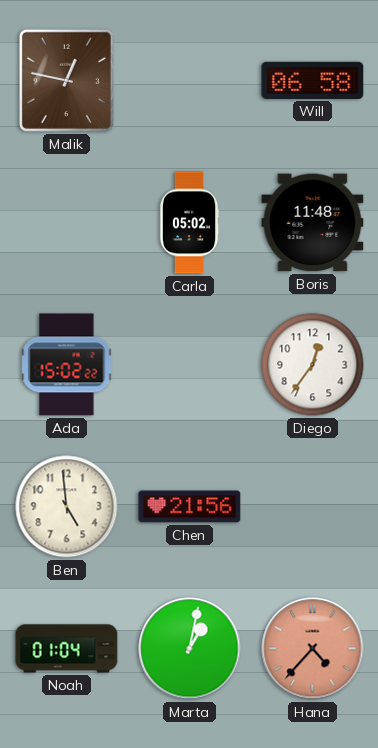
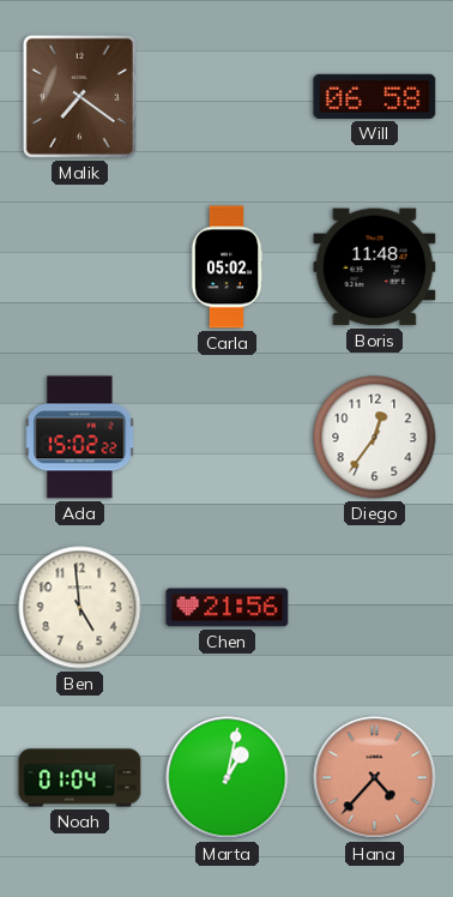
Malik: 12:47 -> 7:21 (79, 96)
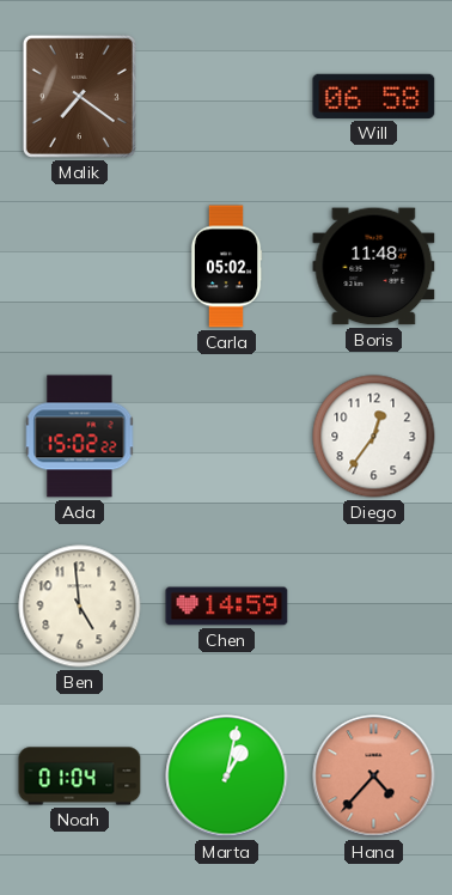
Chen: 21:56 -> 14:59 (227, 607)
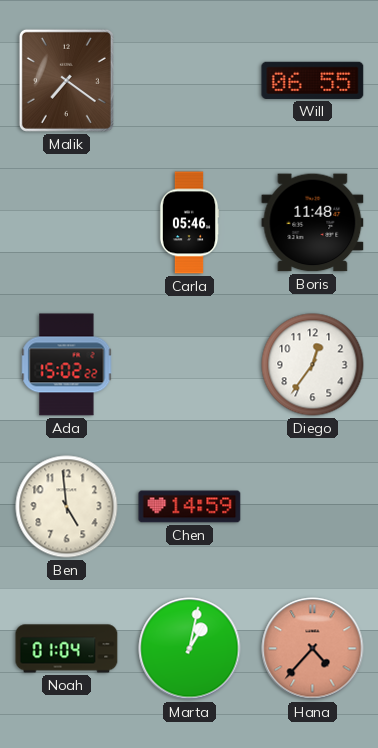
Will: 06:58 -> 06:55 (313, 80)
Carla: 05:02 -> 05:46 (189, 223)
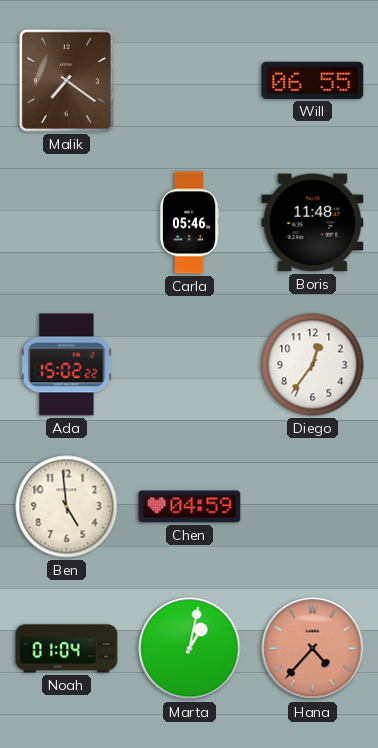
Chen: 14:59 -> 04:59 (190, 507)
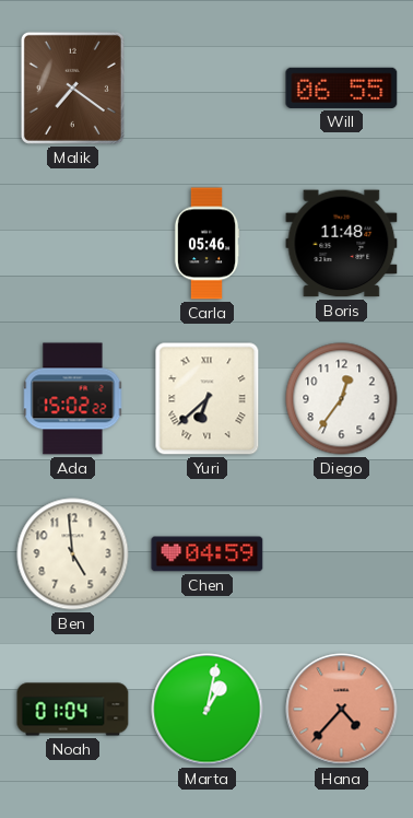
Yuri: none -> 6:38 (208, 399)
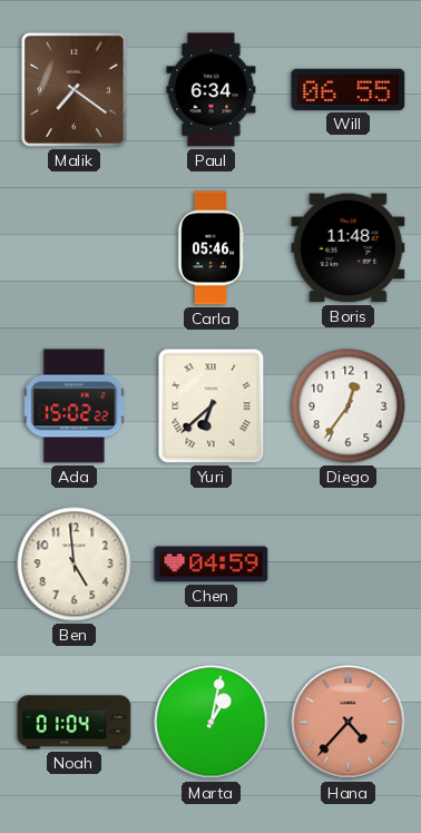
Paul: none -> 6:34 (212, 90)
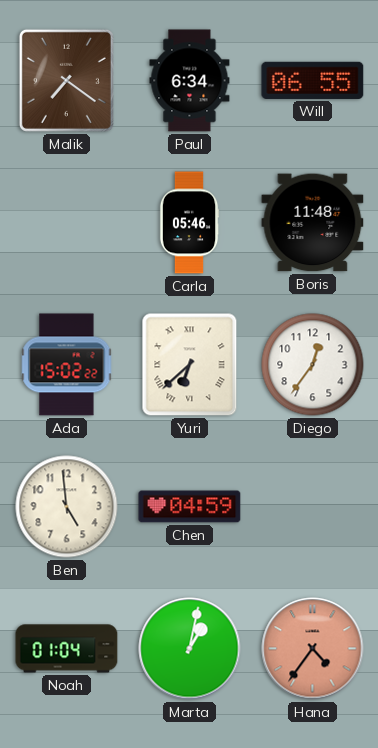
Hana: 4:37 -> 4:36 (313, 649)
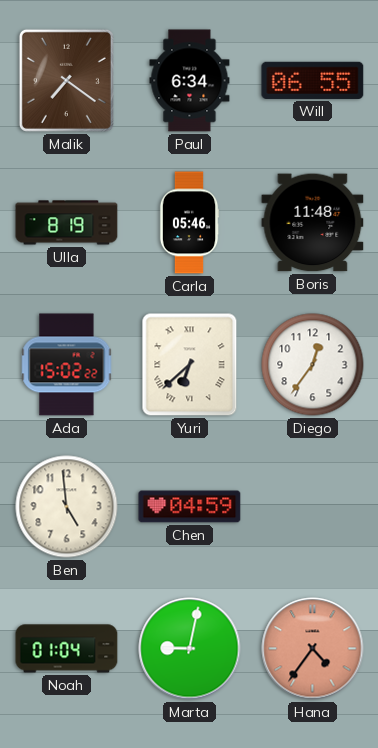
Ulla: none -> 8:19 (67, 223)
Marta: 1:02 -> 9:02 (190, 649)
